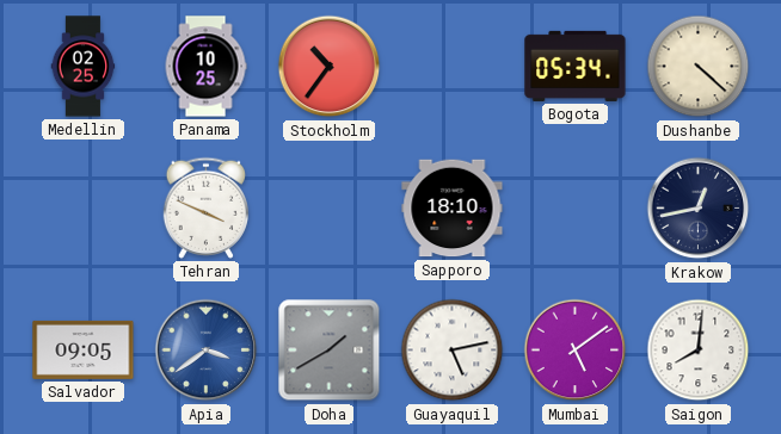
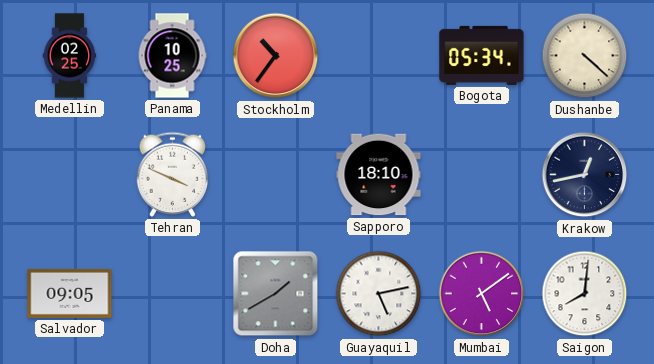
Apia: 3:39 -> none (207, 351)
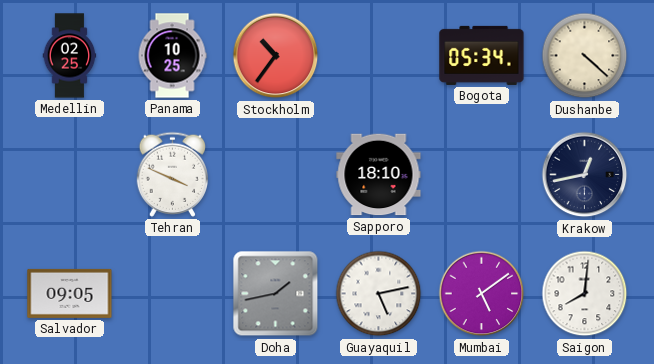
Doha: 1:40 -> 1:43 (276, 294)
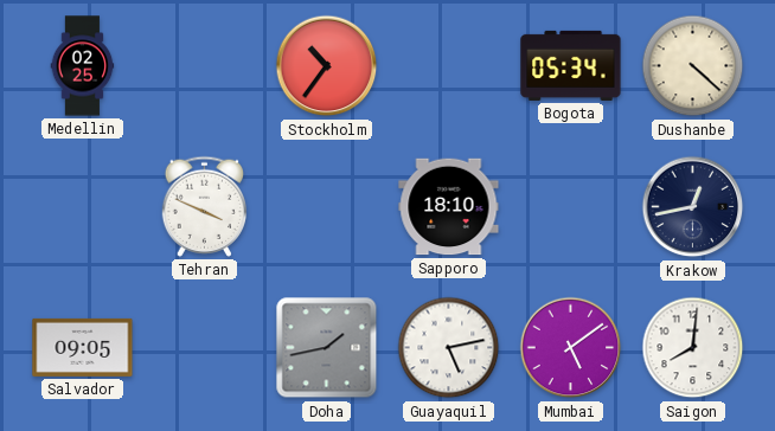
Panama: 10:25 -> none (172, 56)
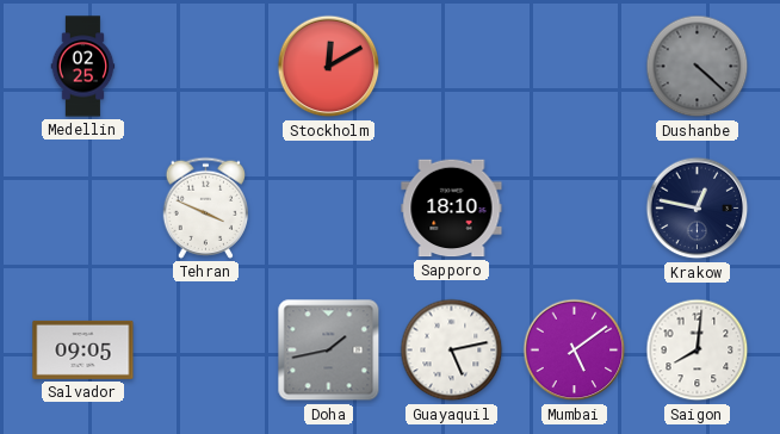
Stockholm: 10:36 -> 12:10 (329, 67)
Bogota: 05:34 -> none (571, 65)
Dushanbe dial: cream -> grey (698, 67)
Krakow: 12:43 -> 12:47 (698, 209)
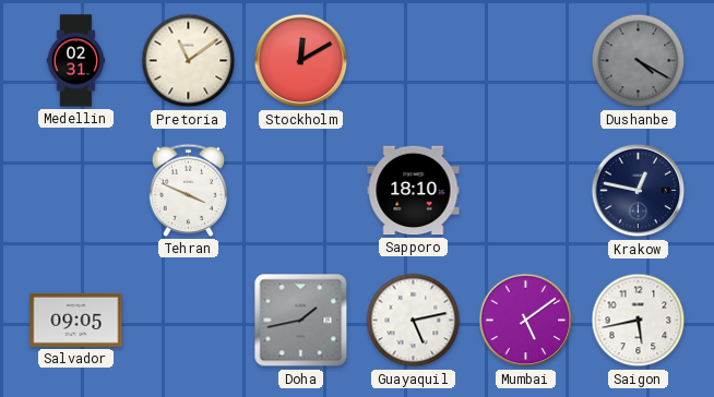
Medellin: 02:25 -> 02:31 (76, 61)
Pretoria: none -> 11:09 (189, 61)
Dushanbe: 4:22 -> 4:20 (639, 61)
Saigon: 8:01 -> 5:43 (639, 321)
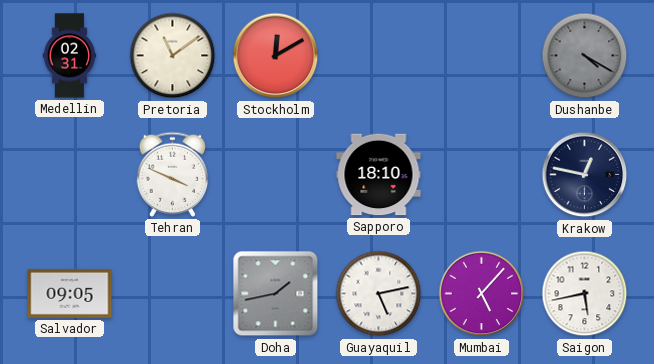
Mumbai: 5:09 -> 5:07 (482, 294)
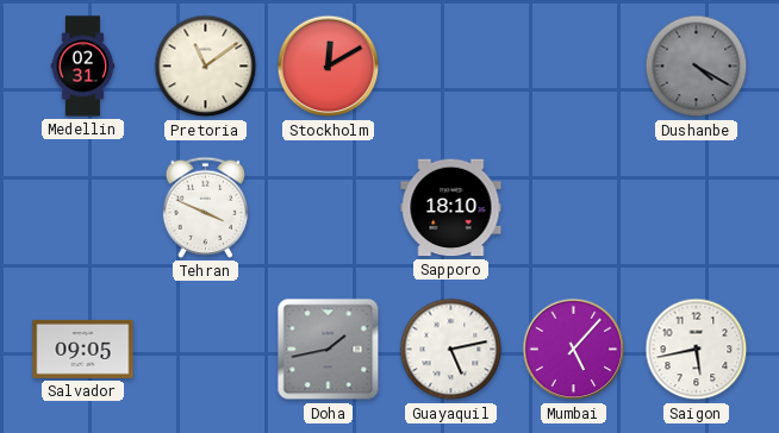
Krakow: 12:47 -> none (585, 175)
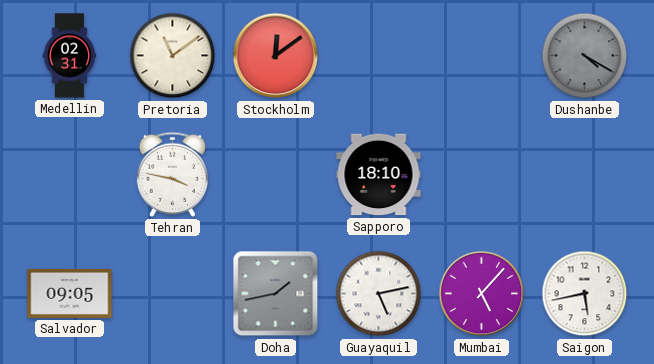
Stockholm: 12:10 -> 12:09 (276, 56)
Tehran: 3:49 -> 3:47 (173, 174)
